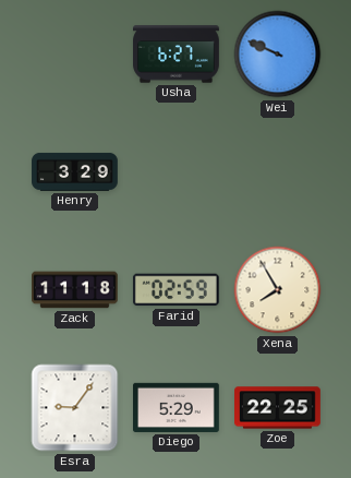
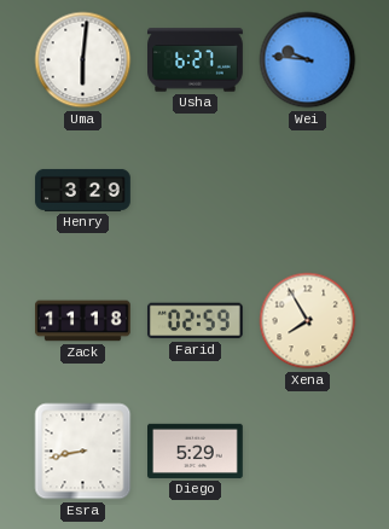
Uma: none -> 6:01 (83, 60)
Wei: 9:49 -> 9:46 (308, 60)
Esra: 9:06 -> 8:43 (83, 452)
Zoe: 22:25 -> none (278, 408)
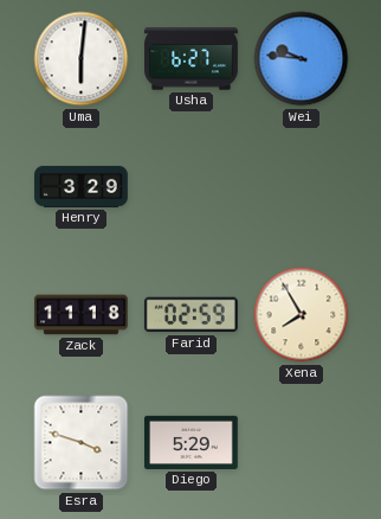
Esra: 8:43 -> 3:48 (82, 443)
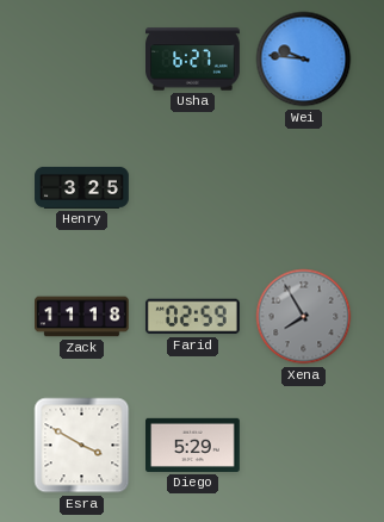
Uma: 6:01 -> none (82, 59)
Henry: 3:29 -> 3:25 (82, 187)
Xena dial: cream -> grey (304, 317)
Esra: 3:48 -> 3:50 (82, 446)
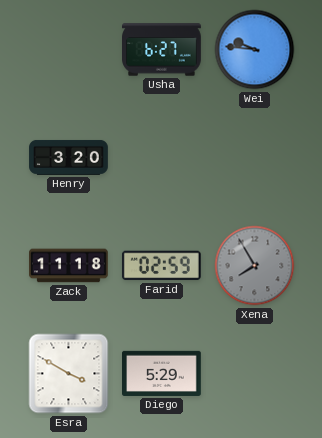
Henry: 3:25 -> 3:20 (69, 157)
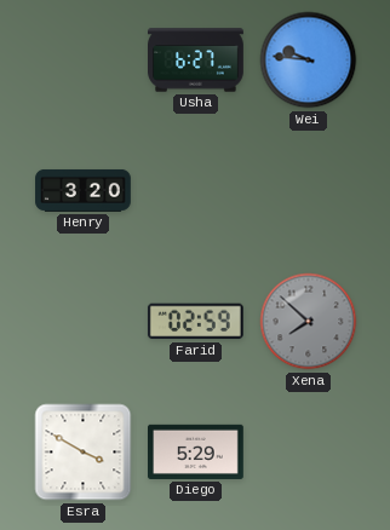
Zack: 11:18 -> none (69, 266)
Xena: 7:55 -> 7:52 (309, 322)
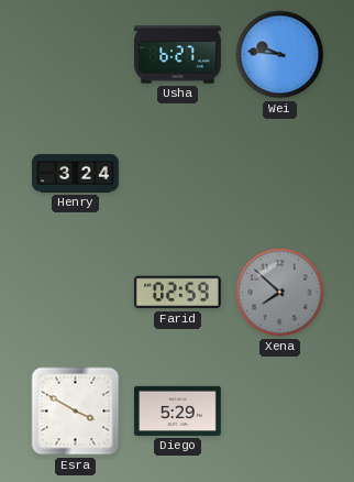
Henry: 3:20 -> 3:24 (76, 173)
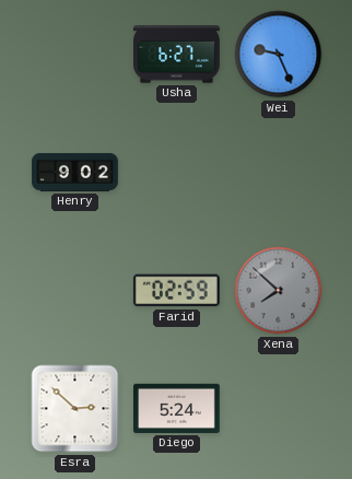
Wei: 9:46 -> 9:26 (279, 55)
Henry: 3:24 -> 9:02 (75, 172)
Esra: 3:50 -> 2:52 (75, 409)
Diego: 5:29 -> 5:24 (177, 408)
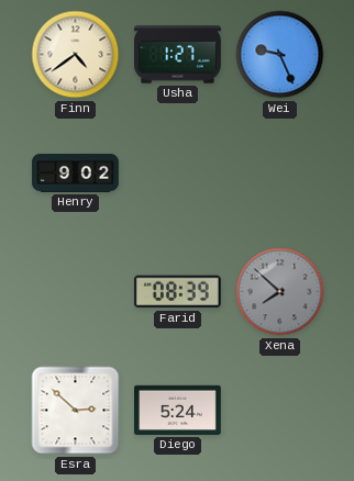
Finn: none -> 4:39 (76, 55)
Usha: 6:27 -> 1:27 (178, 55)
Farid: 02:59 -> 08:39 (177, 292)
